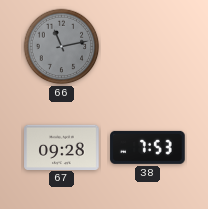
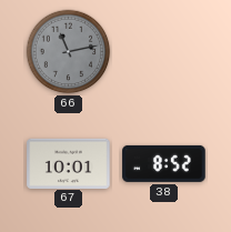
67: 09:28 -> 10:01 (69, 163)
38: 7:53 -> 8:52 (164, 163)
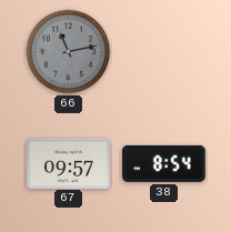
67: 10:01 -> 09:57 (69, 163)
38: 8:52 -> 8:54 (164, 163)
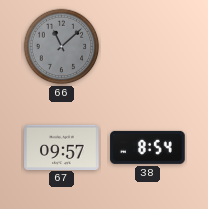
66: 11:13 -> 11:08 (62, 47)
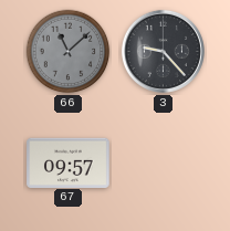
3: none -> 9:23 (163, 51)
38: 8:54 -> none (148, 147)
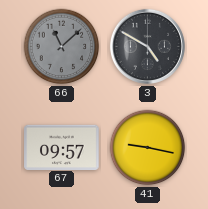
3: 9:23 -> 4:50 (147, 46)
41: none -> 9:17 (148, 148)
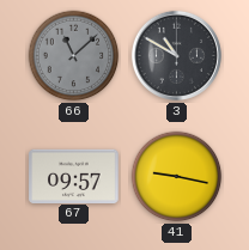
3: 4:50 -> 10:50 (176, 55)
